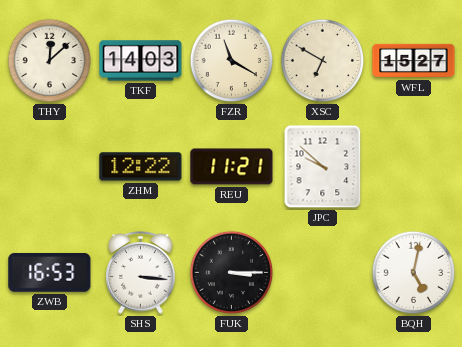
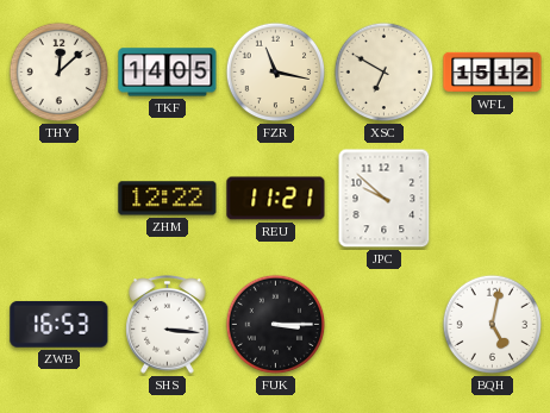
TKF: 14:03 -> 14:05 (168, 73)
FZR: 11:20 -> 11:17 (276, 73)
WFL: 15:27 -> 15:12 (493, 73)
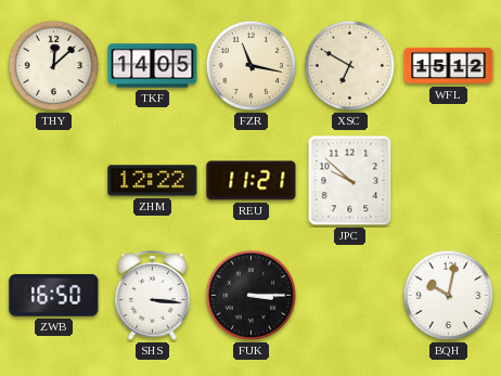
ZWB: 16:53 -> 16:50 (54, 295)
BQH: 5:02 -> 10:02 (449, 296)
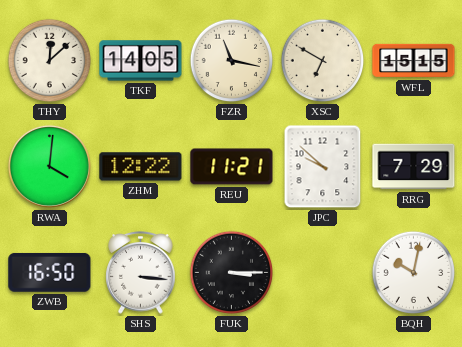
WFL: 15:12 -> 15:15 (414, 61)
RWA: none -> 4:01 (49, 166)
RRG: none -> 7:29 (414, 167)
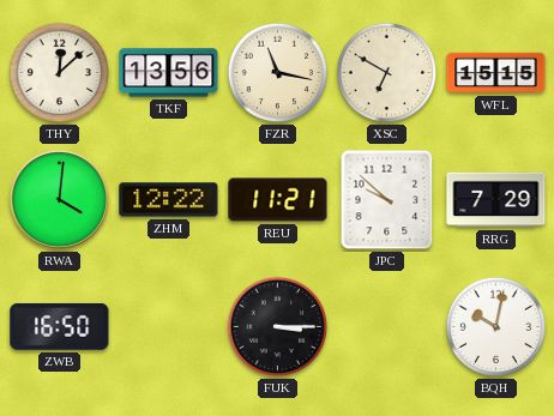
TKF: 14:05 -> 13:56 (169, 73)
SHS: 3:16 -> none (141, 273)
